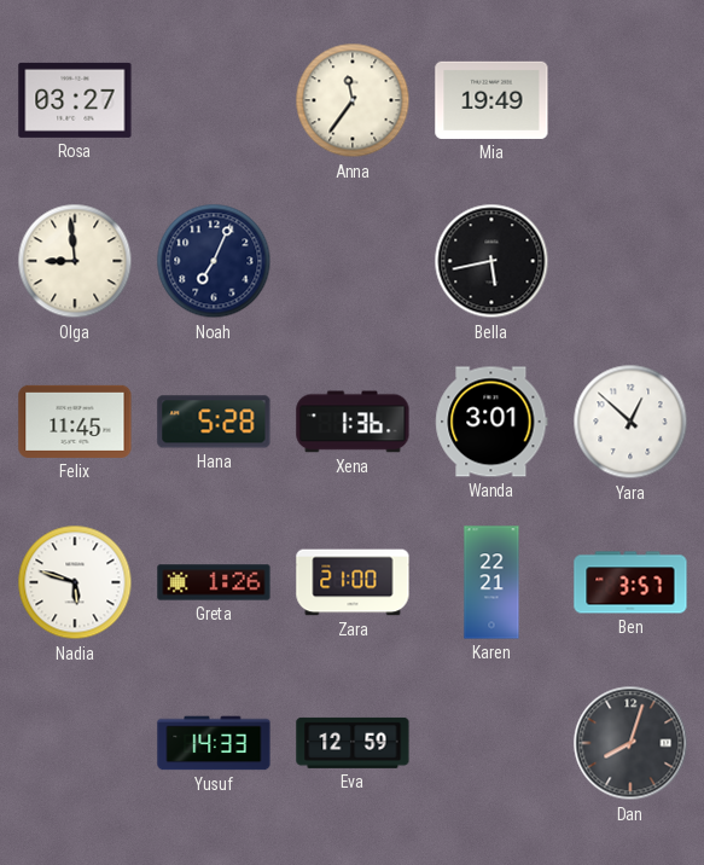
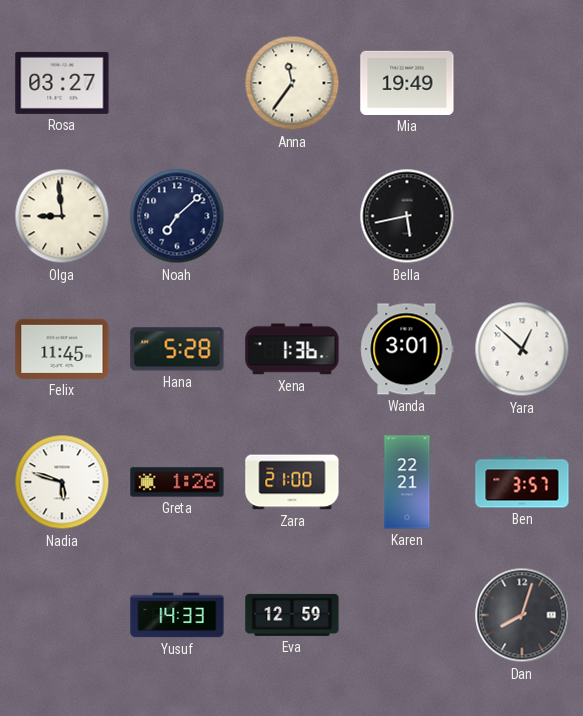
Noah: 7:04 -> 7:08 (177, 216)
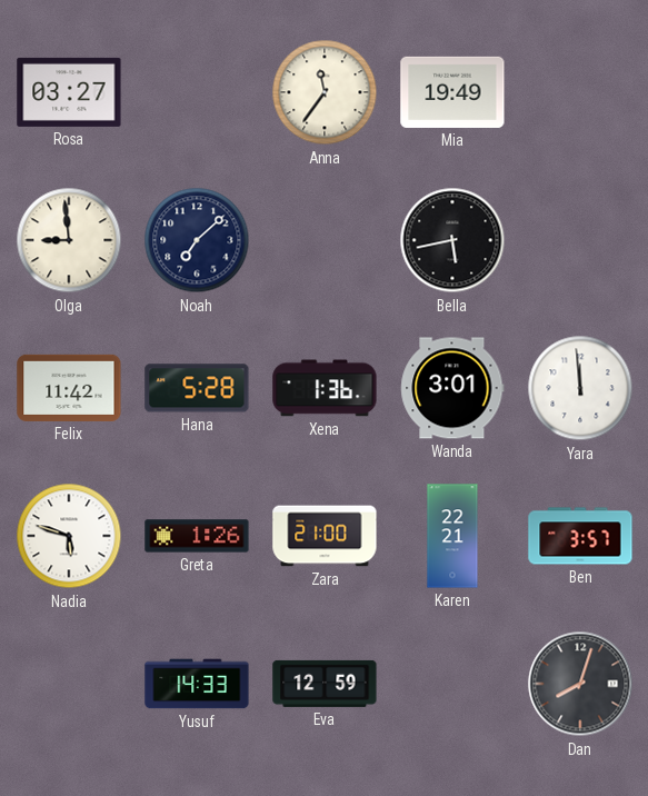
Felix: 11:45 -> 11:42 (69, 388)
Yara: 12:52 -> 11:59 (580, 388)
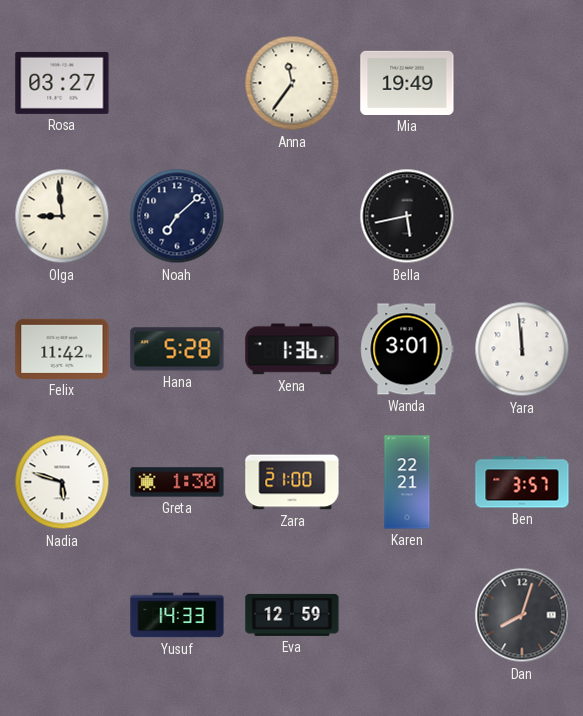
Greta: 1:26 -> 1:30 (177, 482)
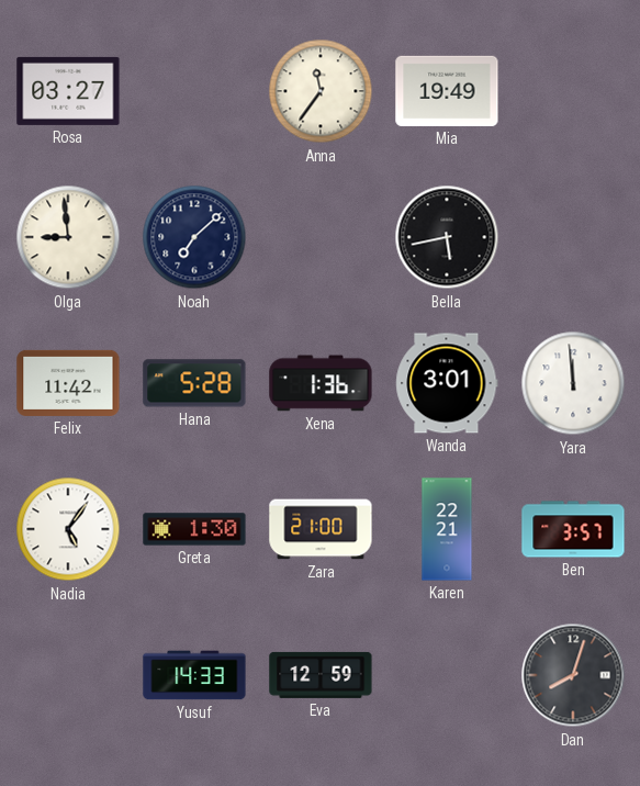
Nadia: 5:48 -> 5:06 (68, 529)
